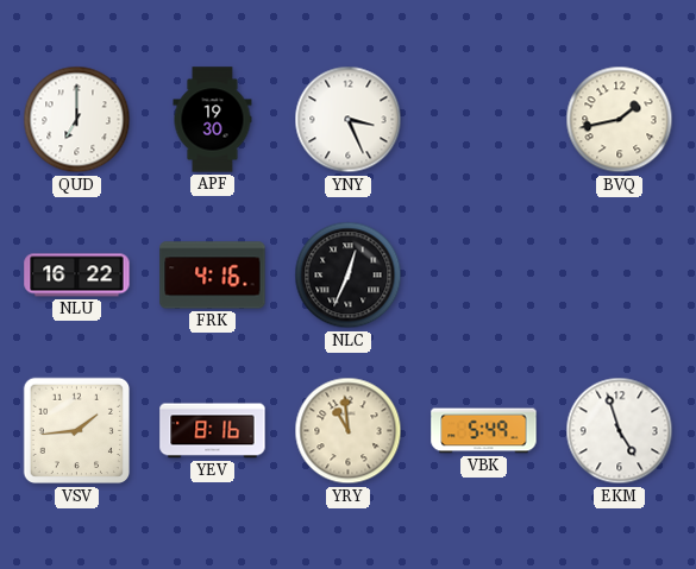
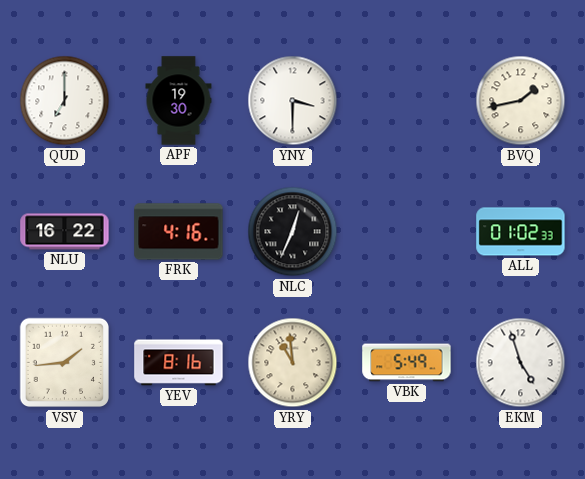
YNY: 3:26 -> 3:30 (293, 101)
ALL: none -> 01:02 (521, 232)
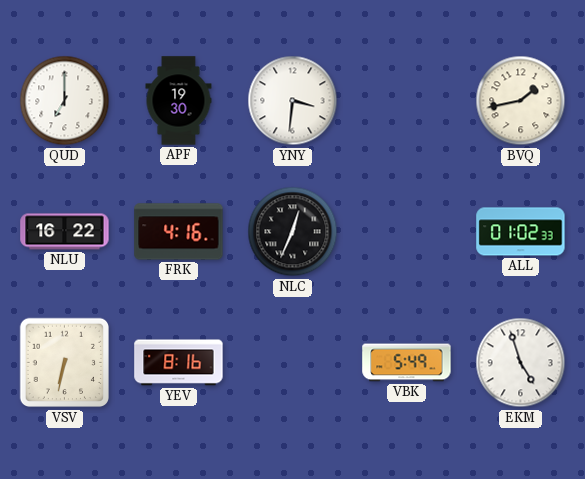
YNY: 3:30 -> 3:31 (293, 101)
VSV: 1:44 -> 6:32 (65, 363)
YRY: 10:59 -> none (293, 363)
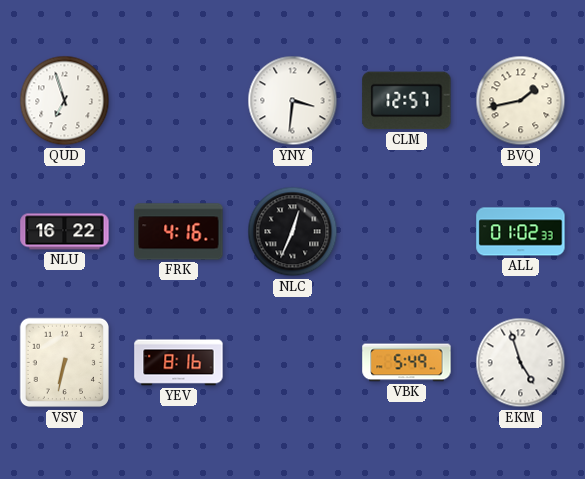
QUD: 7:00 -> 6:57 (65, 101)
APF: 19:30 -> none (179, 101)
CLM: none -> 12:57 (407, 101)
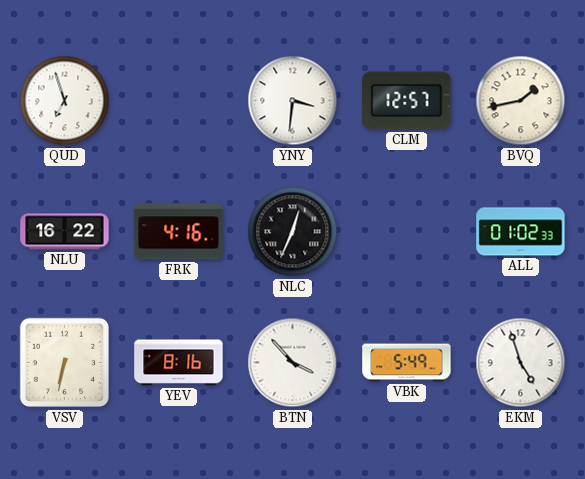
BTN: none -> 3:53 (293, 363)
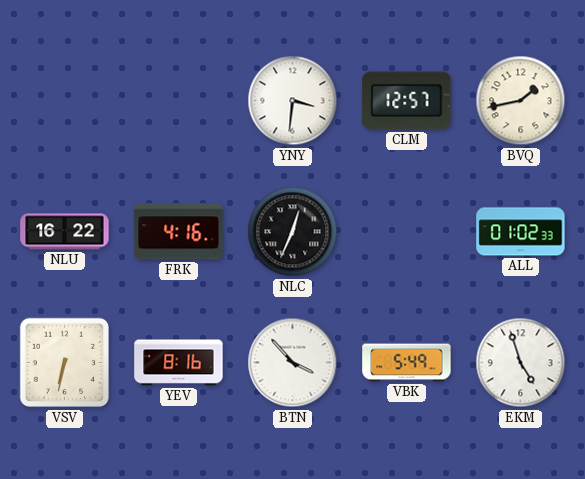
QUD: 6:57 -> none (65, 101)
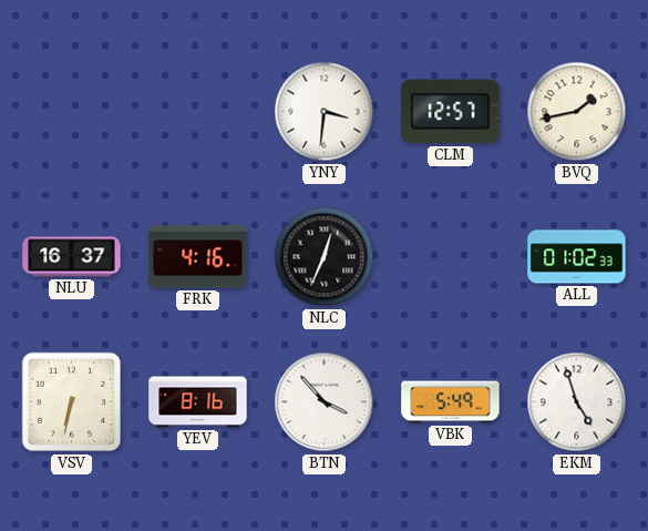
NLU: 16:22 -> 16:37 (72, 257)
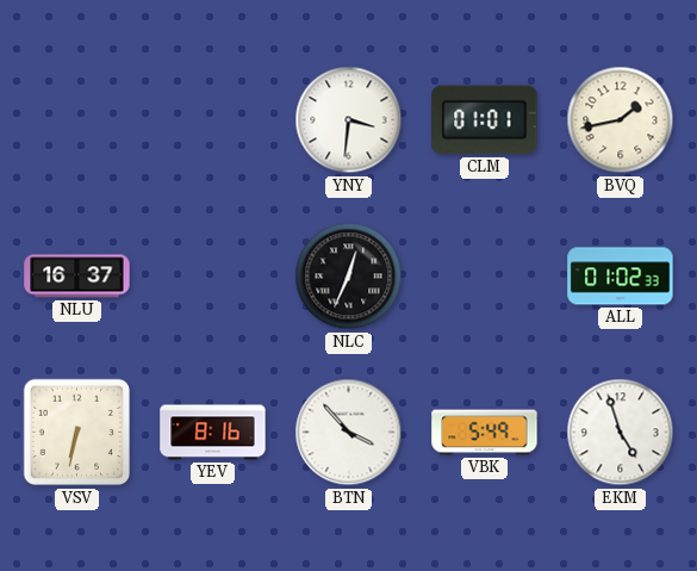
CLM: 12:57 -> 01:01 (485, 120)
FRK: 4:16 -> none (198, 257)
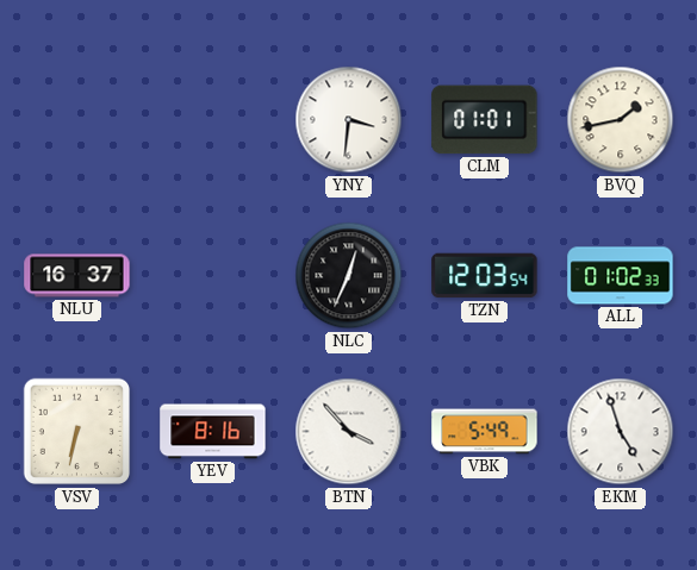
TZN: none -> 12:03 (485, 276)
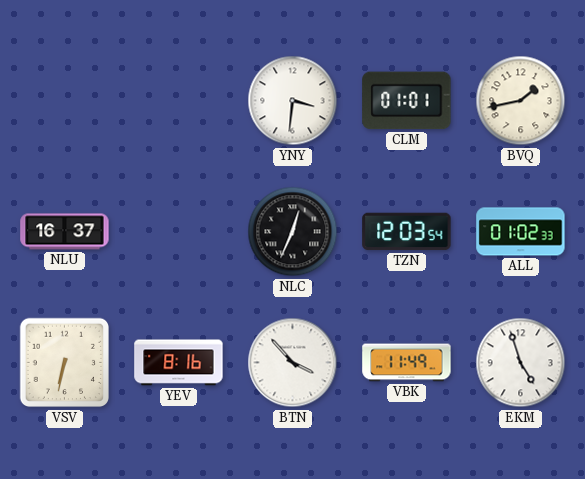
VBK: 5:49 -> 11:49 (407, 363)
